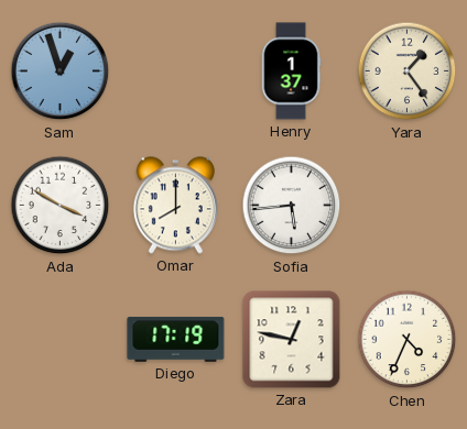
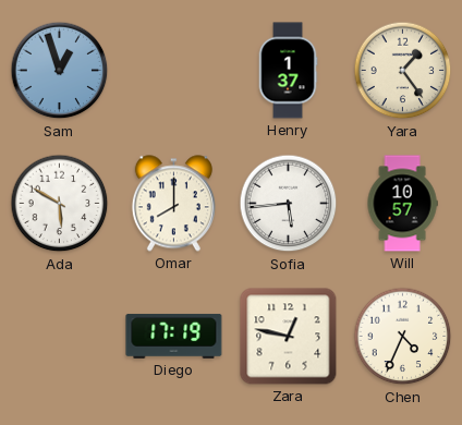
Ada: 3:50 -> 5:50 (60, 204)
Will: none -> 10:57 (402, 204)
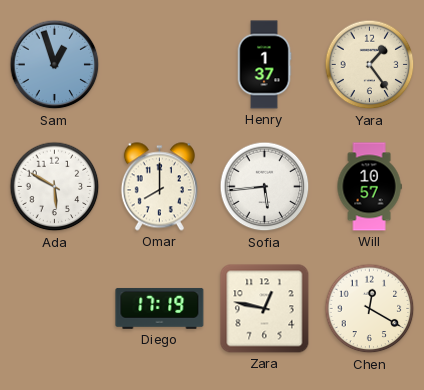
Chen: 4:34 -> 12:20 (370, 309)
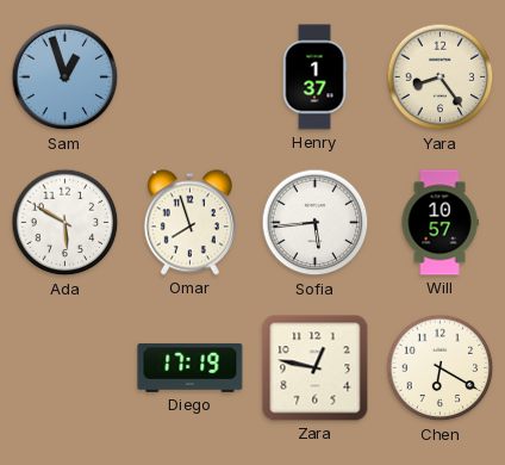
Yara: 1:24 -> 8:24 (441, 77)
Omar: 8:00 -> 7:57 (189, 223)
Chen: 12:20 -> 6:20 (441, 368)
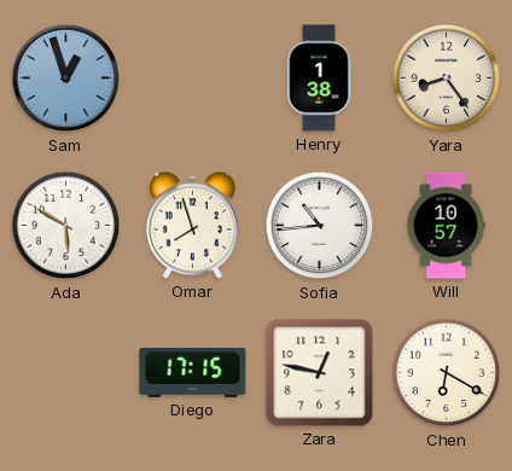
Henry: 1:37 -> 1:38 (319, 78)
Sofia: 5:44 -> 10:44 (320, 226)
Diego: 17:19 -> 17:15 (193, 372)
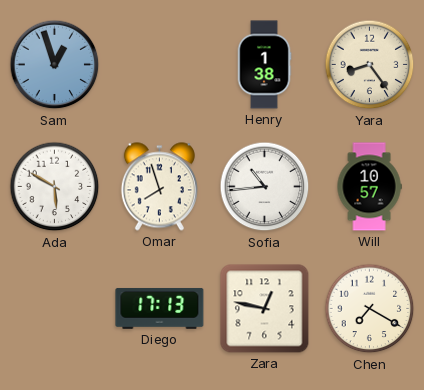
Diego: 17:15 -> 17:13 (160, 308)
Chen: 6:20 -> 7:20 (370, 309)
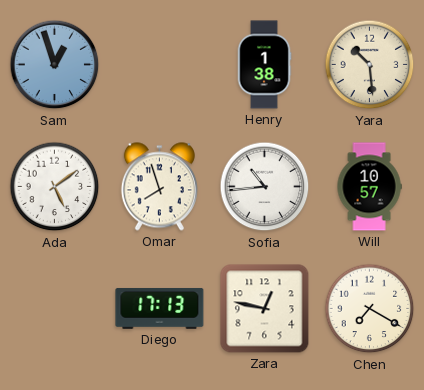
Yara: 8:24 -> 10:29 (370, 65)
Ada: 5:50 -> 5:09 (55, 187)
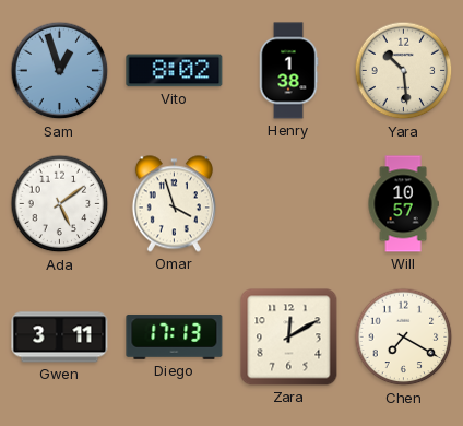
Vito: none -> 8:02 (175, 71)
Omar: 7:57 -> 3:57 (174, 204)
Sofia: 10:44 -> none (265, 187)
Gwen: none -> 3:11 (60, 338)
Zara: 12:47 -> 12:10 (289, 338)
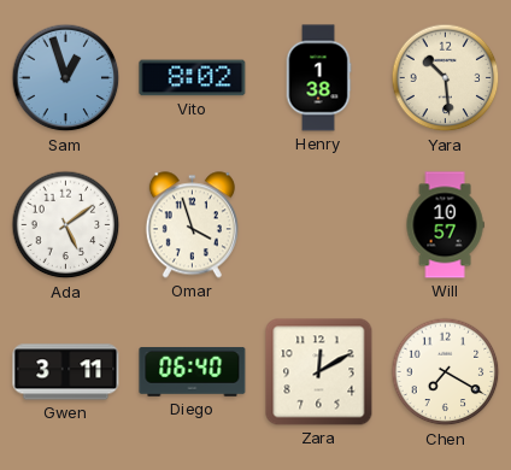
Diego: 17:13 -> 06:40 (193, 371)
